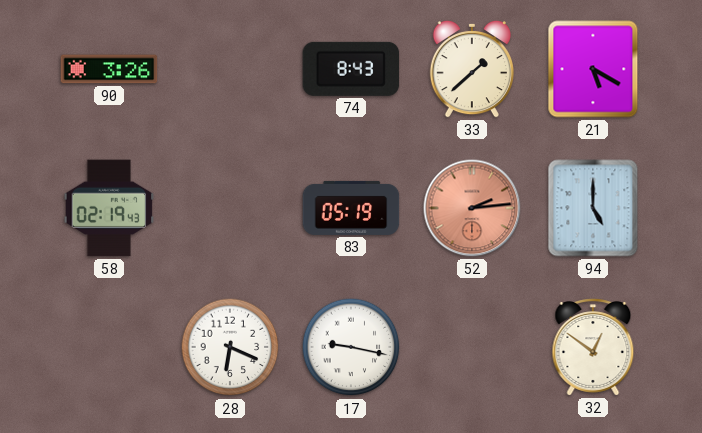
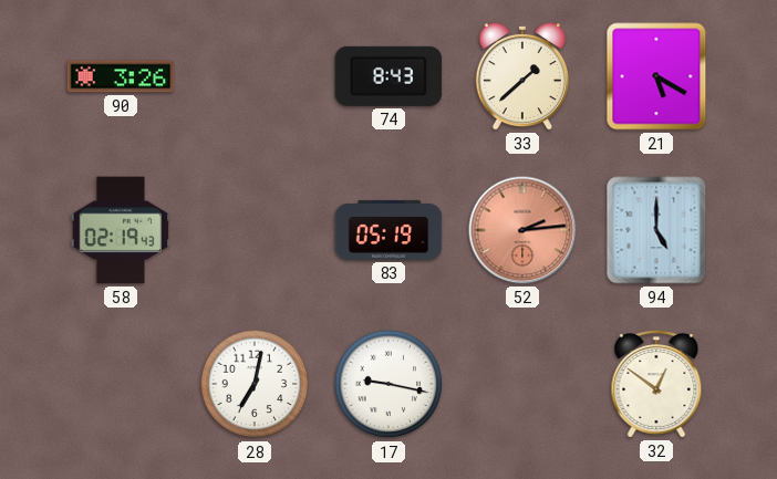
28: 6:19 -> 7:02 (255, 384)
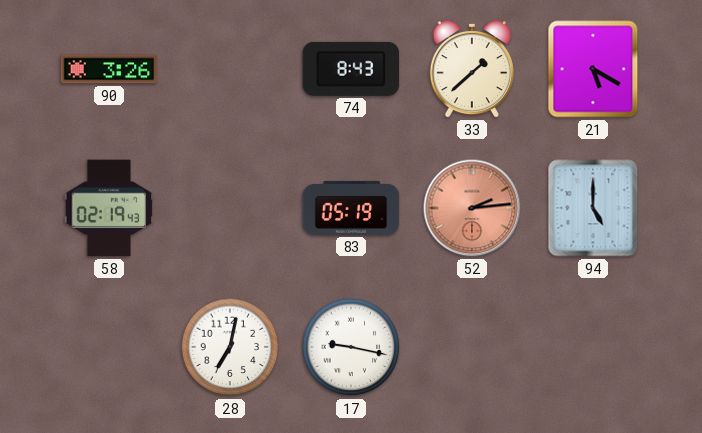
32: 12:51 -> none (656, 384)
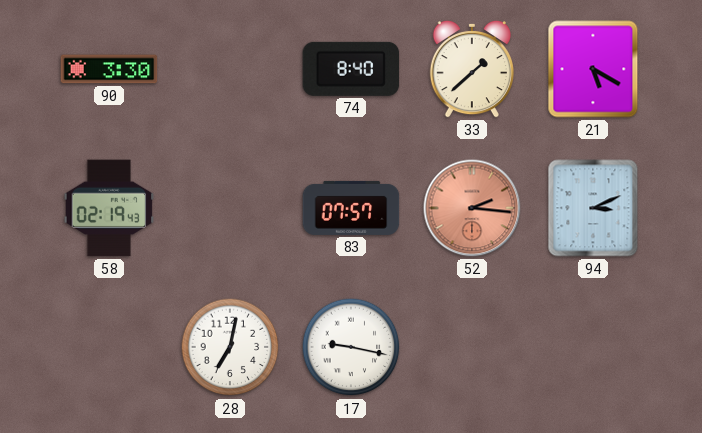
90: 3:26 -> 3:30 (109, 69)
74: 8:43 -> 8:40 (351, 69)
83: 05:19 -> 07:57 (351, 208)
52: 2:14 -> 2:16 (472, 208)
94: 5:00 -> 3:11 (593, 208)
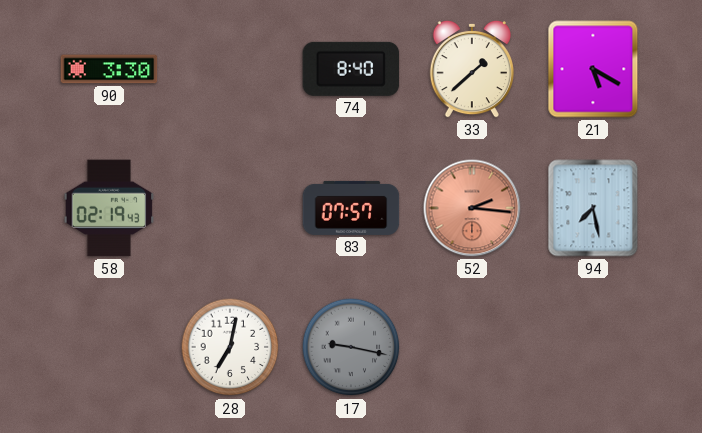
94: 3:11 -> 7:28 (593, 208)
17 dial: white -> grey (351, 347)
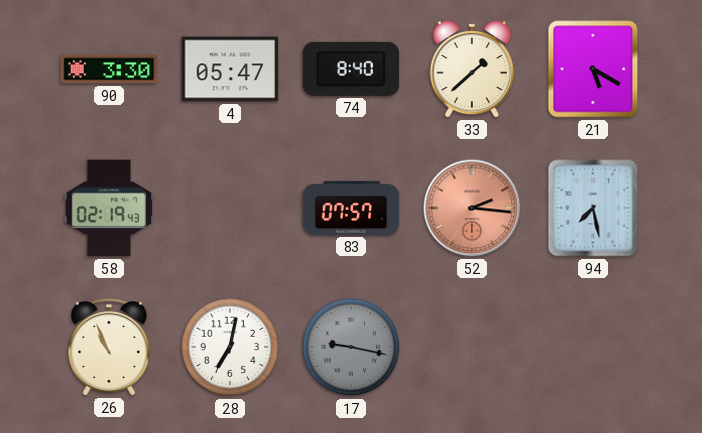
4: none -> 05:47 (230, 69)
26: none -> 10:56 (109, 347)
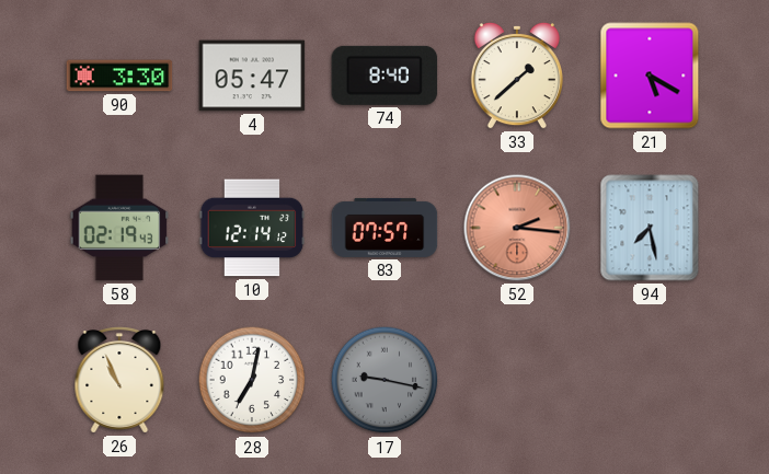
10: none -> 12:14 (252, 228)
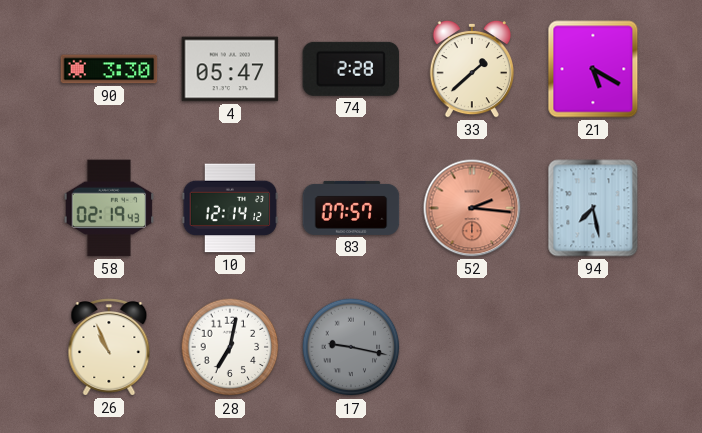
74: 8:40 -> 2:28 (351, 69)
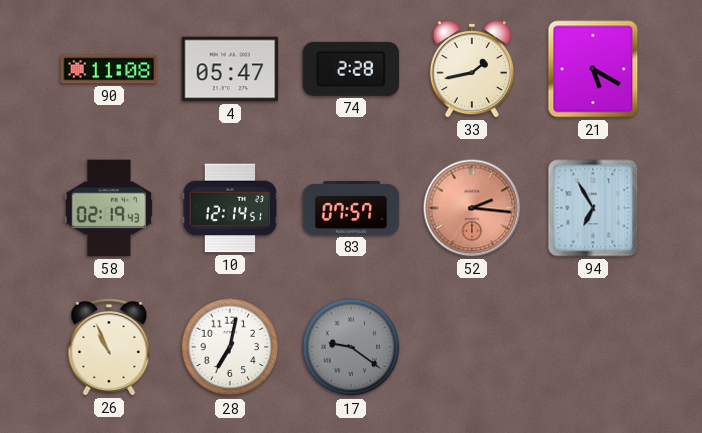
90: 3:30 -> 11:08 (109, 69)
33: 1:38 -> 1:43 (472, 69)
10: 12:14:12 -> 12:14:51 (230, 208)
94: 7:28 -> 6:55 (593, 208)
17: 9:17 -> 9:21 (351, 347)
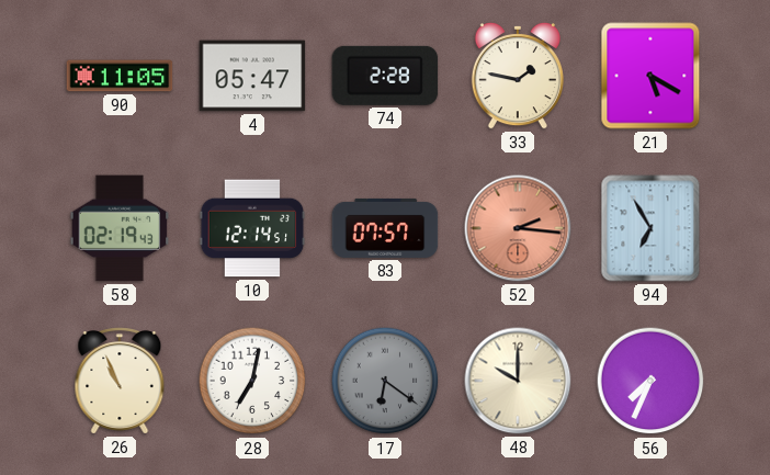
90: 11:08 -> 11:05 (120, 76)
33: 1:43 -> 1:47 (518, 76)
17: 9:21 -> 6:21 (385, 381)
48: none -> 10:00 (518, 381)
56: none -> 7:34 (650, 381)
